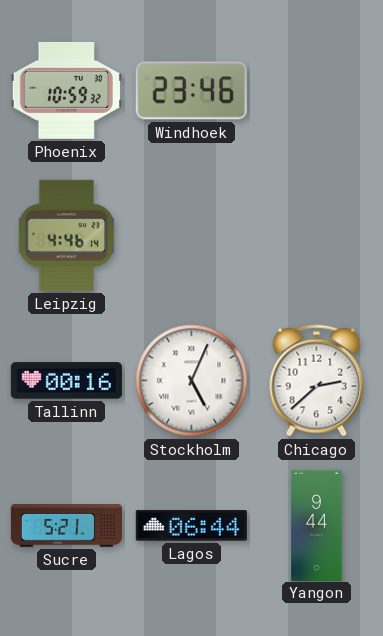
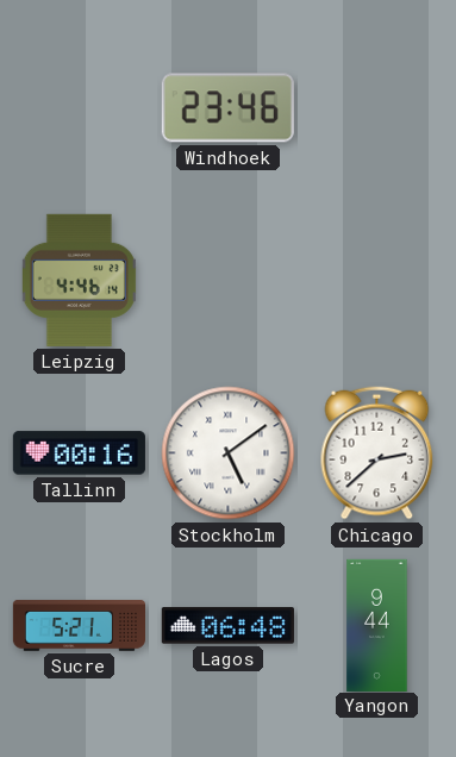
Phoenix: 10:59 -> none (66, 90)
Stockholm: 5:04 -> 5:09 (229, 453)
Lagos: 06:44 -> 06:48 (227, 626)
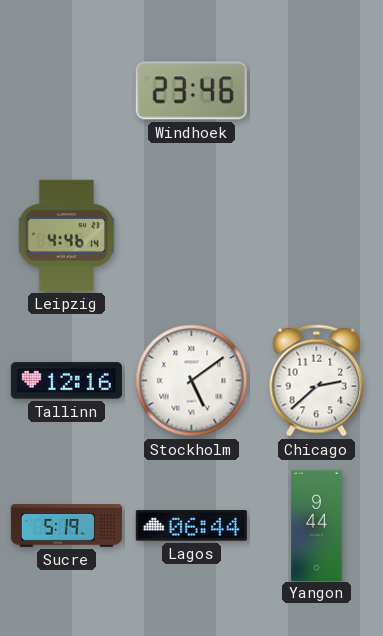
Tallinn: 00:16 -> 12:16 (66, 381)
Sucre: 5:21 -> 5:19 (66, 526)
Lagos: 06:48 -> 06:44 (191, 526)
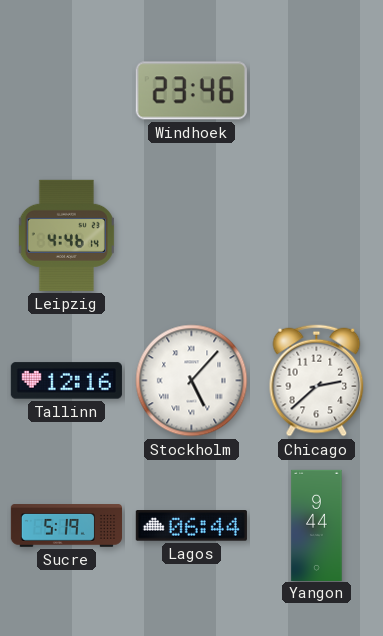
Stockholm: 5:09 -> 5:07 (192, 381)
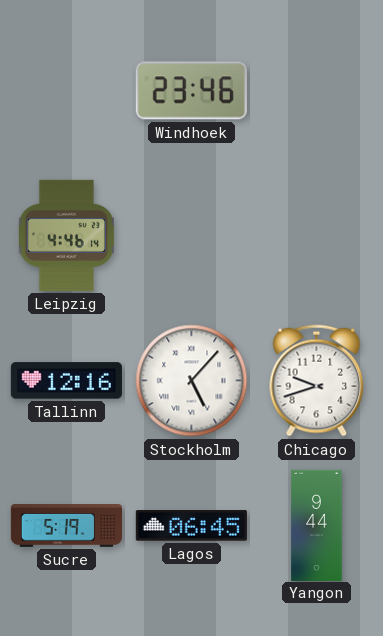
Chicago: 2:38 -> 9:42 (317, 381)
Lagos: 06:44 -> 06:45 (191, 526)
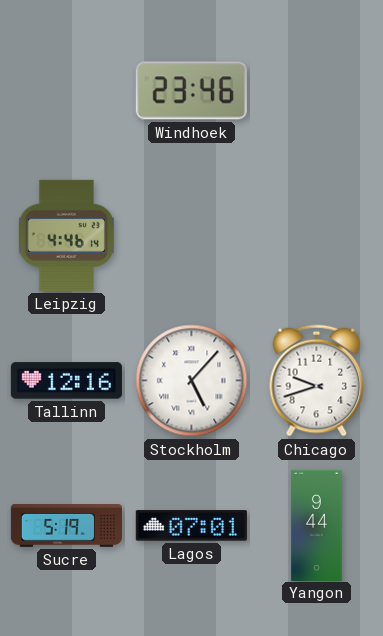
Lagos: 06:45 -> 07:01 (191, 526)
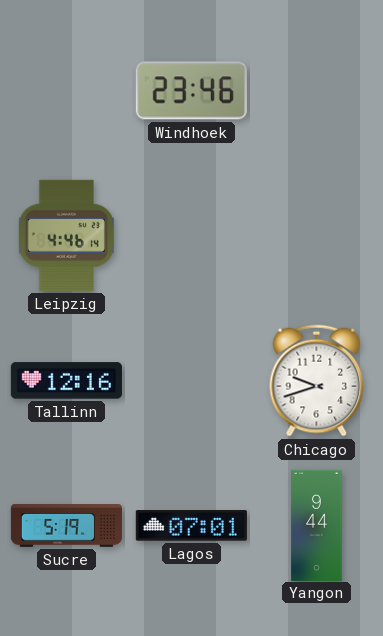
Stockholm: 5:07 -> none (192, 381)
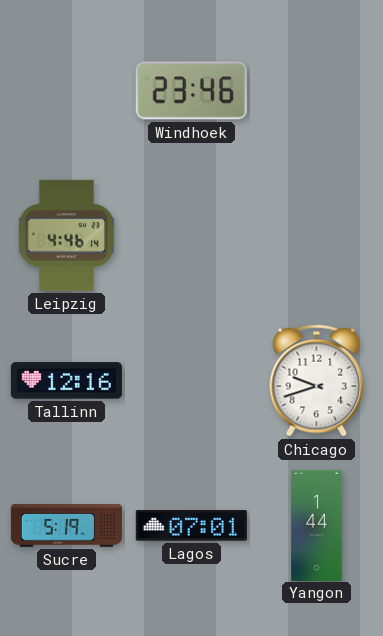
Yangon: 9:44 -> 1:44 (317, 525)
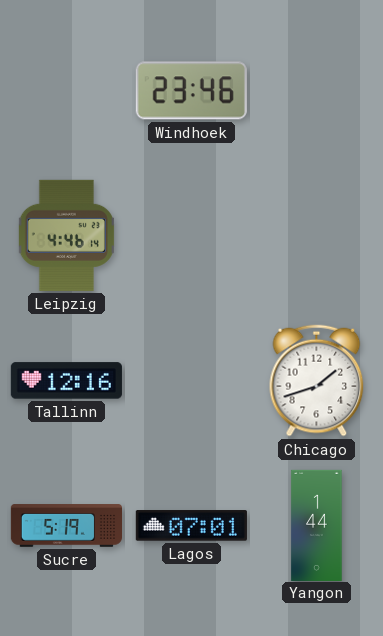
Chicago: 9:42 -> 1:42 (317, 381)
